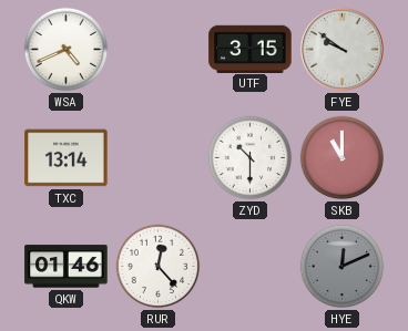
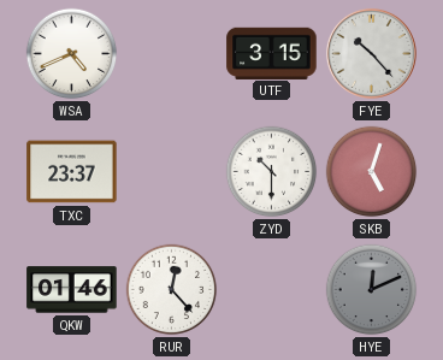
FYE: 9:51 -> 10:23 (371, 53)
TXC: 13:14 -> 23:37 (72, 172)
SKB: 11:00 -> 5:03 (372, 172)
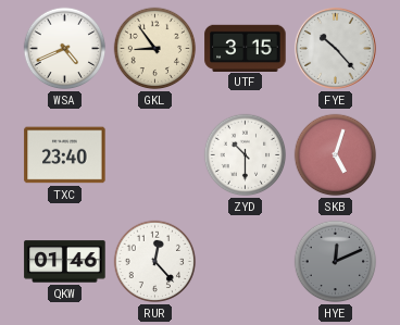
GKL: none -> 8:54 (155, 49)
TXC: 23:37 -> 23:40 (65, 155)
